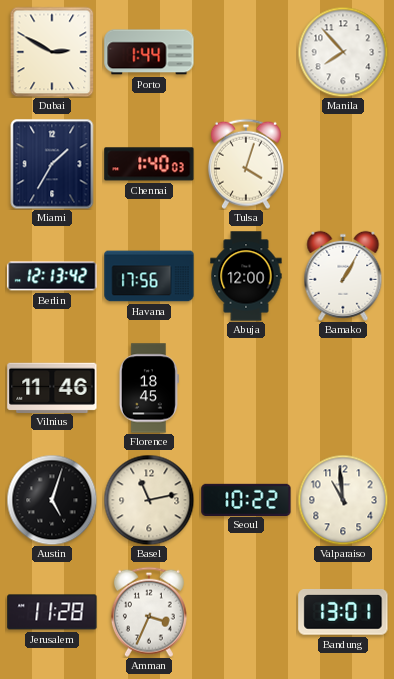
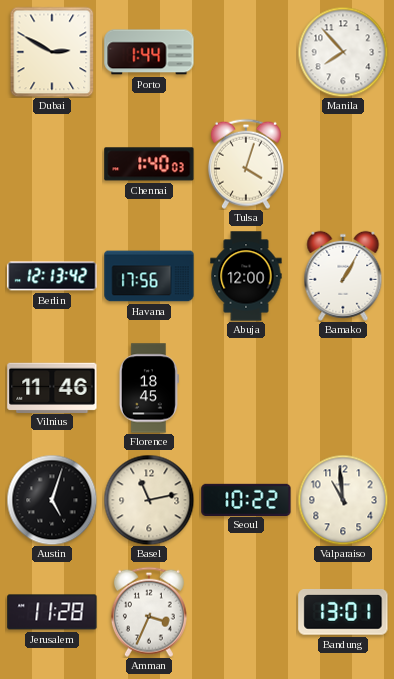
Miami: 1:35 -> none (52, 164)
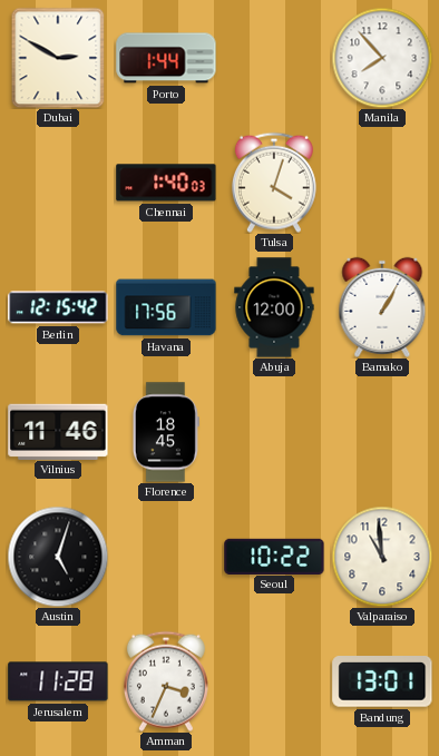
Berlin: 12:13 -> 12:15 (58, 307)
Basel: 11:13 -> none (149, 500)
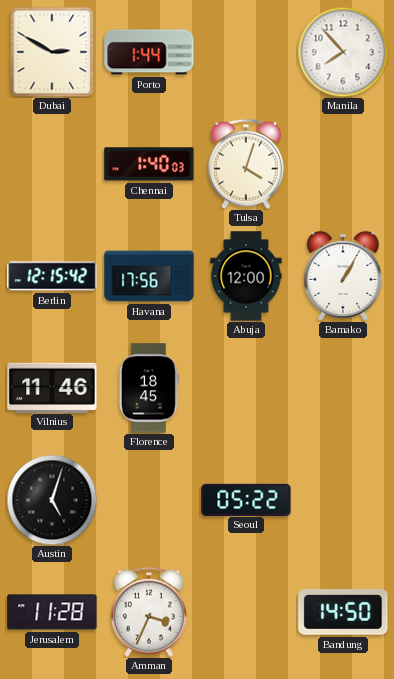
Seoul: 10:22 -> 05:22 (246, 499)
Valparaiso: 10:59 -> none (382, 557)
Bandung: 13:01 -> 14:50 (343, 612)
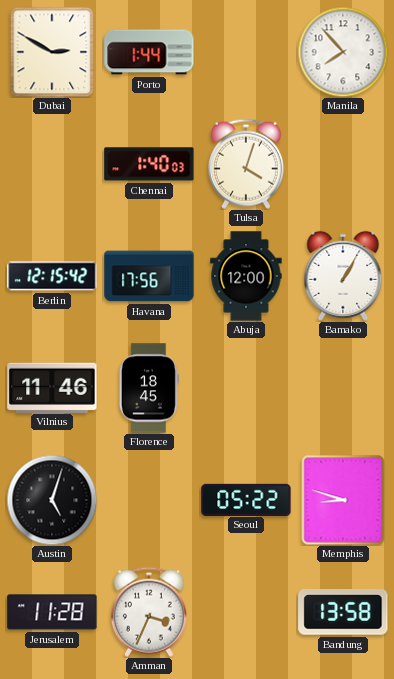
Memphis: none -> 8:48 (343, 500)
Bandung: 14:50 -> 13:58 (343, 612)
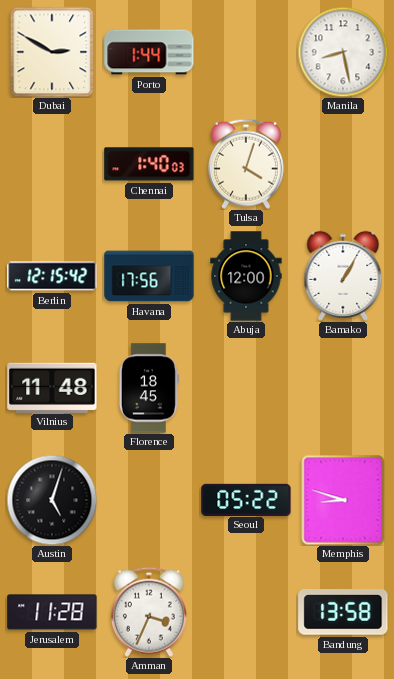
Manila: 7:53 -> 8:28 (343, 52)
Vilnius: 11:46 -> 11:48 (52, 387)
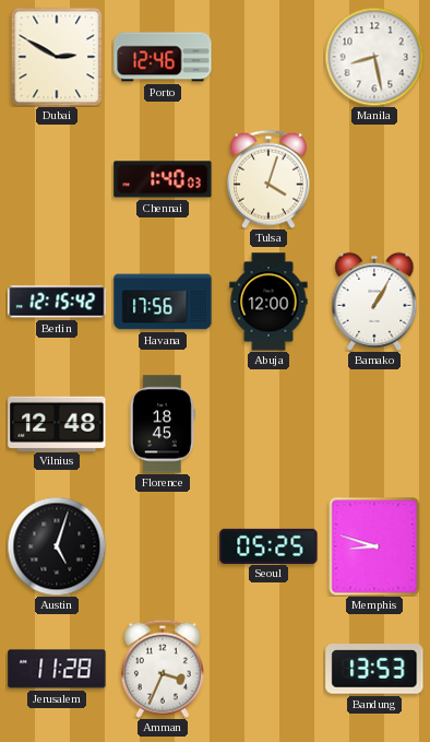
Porto: 1:44 -> 12:46 (163, 57)
Vilnius: 11:48 -> 12:48 (57, 423)
Seoul: 05:22 -> 05:25 (268, 545)
Bandung: 13:58 -> 13:53 (374, 669)
